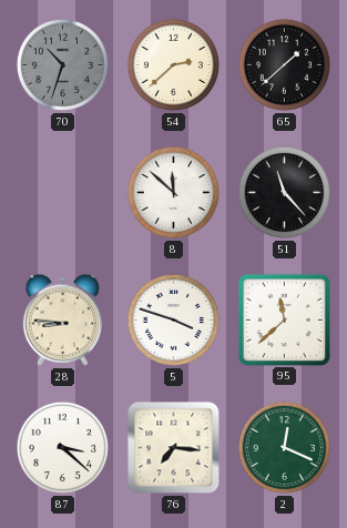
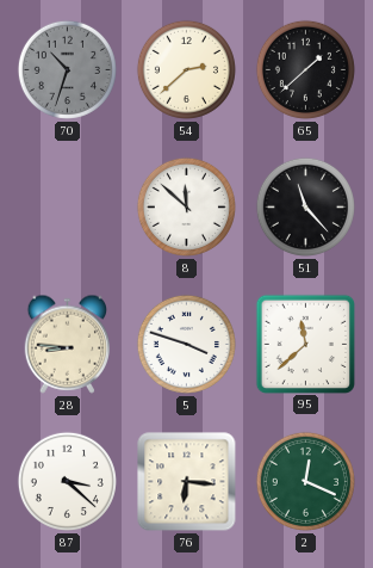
76: 7:16 -> 6:16 (187, 482)
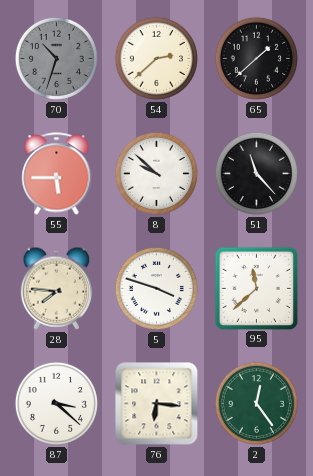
55: none -> 5:45 (57, 174)
8: 11:52 -> 9:52 (156, 173)
28: 8:46 -> 7:46 (56, 288)
2: 12:19 -> 12:24 (256, 403)
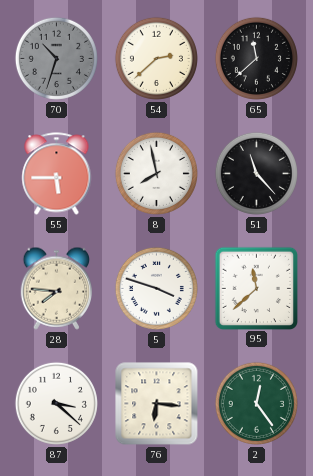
65: 1:38 -> 11:38 (256, 58)
8: 9:52 -> 7:58 (156, 173)
